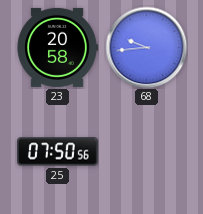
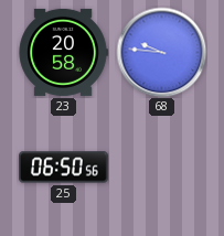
68: 9:44 -> 9:46 (161, 52)
25: 07:50 -> 06:50 (64, 168)
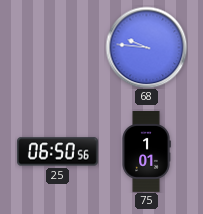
23: 20:58 -> none (63, 52)
75: none -> 1:01 (146, 152)
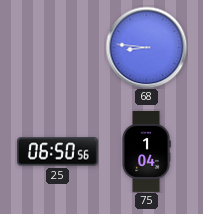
68: 9:46 -> 8:46 (146, 47)
75: 1:01 -> 1:04 (146, 152)
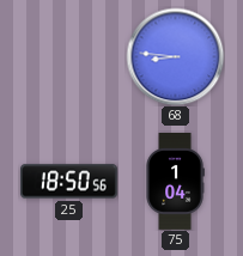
25: 06:50 -> 18:50 (69, 182)
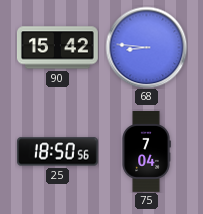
90: none -> 15:42 (57, 48)
75: 1:04 -> 7:04 (146, 152)
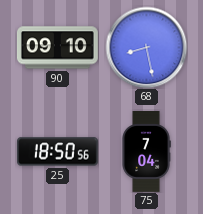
90: 15:42 -> 09:10 (57, 48)
68: 8:46 -> 8:28 (146, 47)
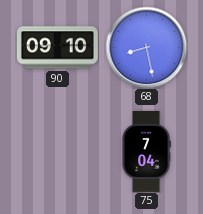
25: 18:50 -> none (58, 152)
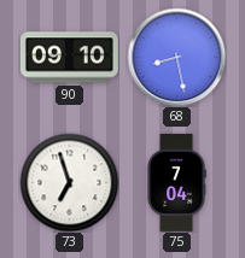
73: none -> 6:57 (69, 182)
